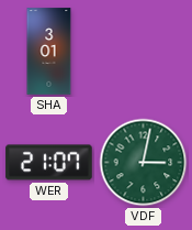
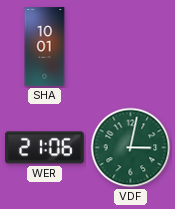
SHA: 3:01 -> 10:01 (45, 47)
WER: 21:07 -> 21:06 (45, 148)
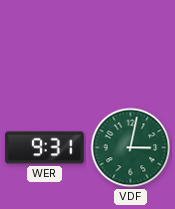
SHA: 10:01 -> none (45, 47)
WER: 21:06 -> 9:31 (45, 148)
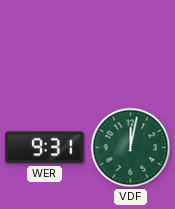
VDF: 3:02 -> 12:02 (131, 148)
